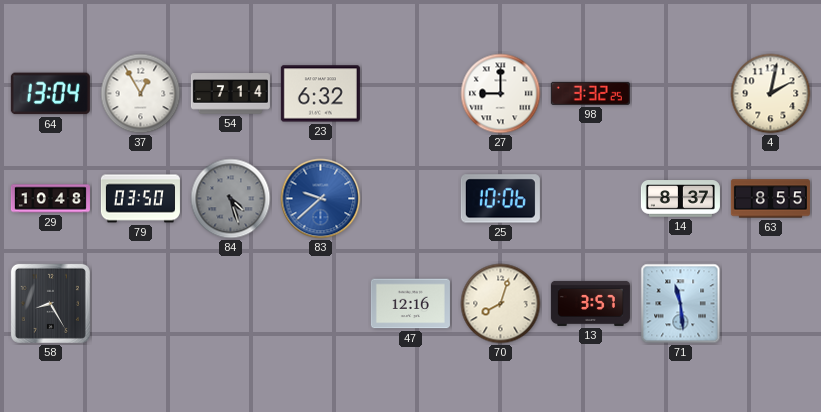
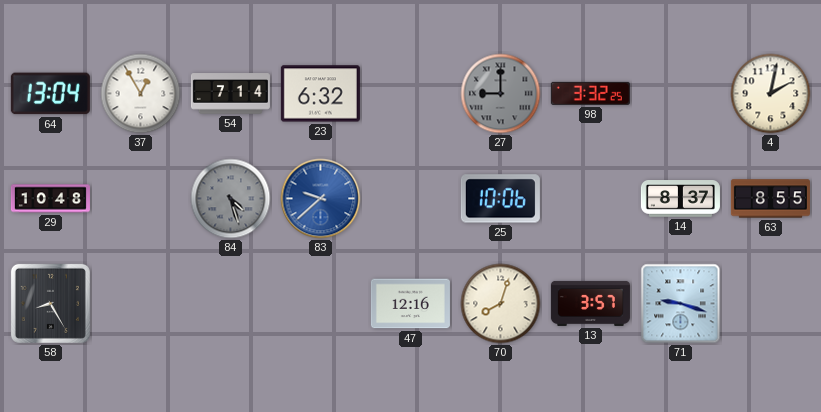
27 dial: white -> grey (501, 94)
79: 03:50 -> none (140, 199)
71: 11:29 -> 9:18 (681, 304)
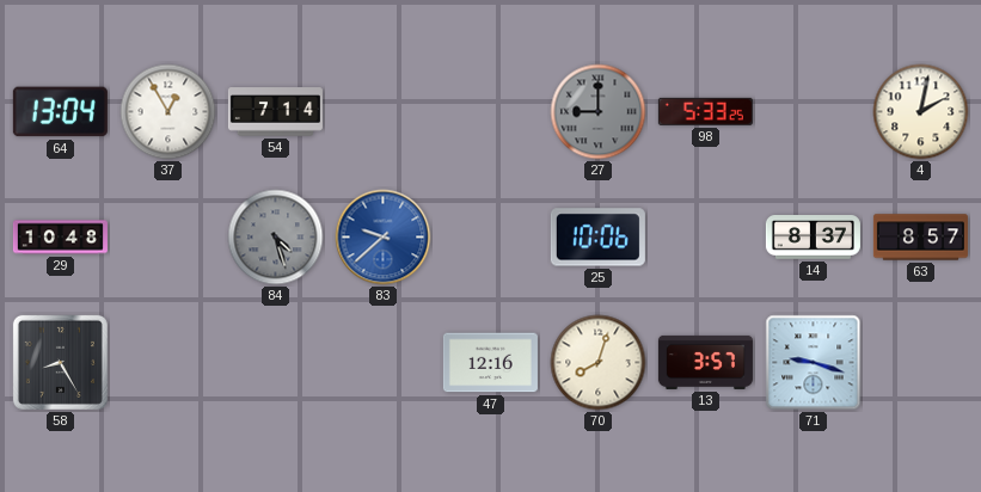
23: 6:32 -> none (320, 94)
98: 3:32 -> 5:33 (705, 111)
63: 8:55 -> 8:57 (920, 238)
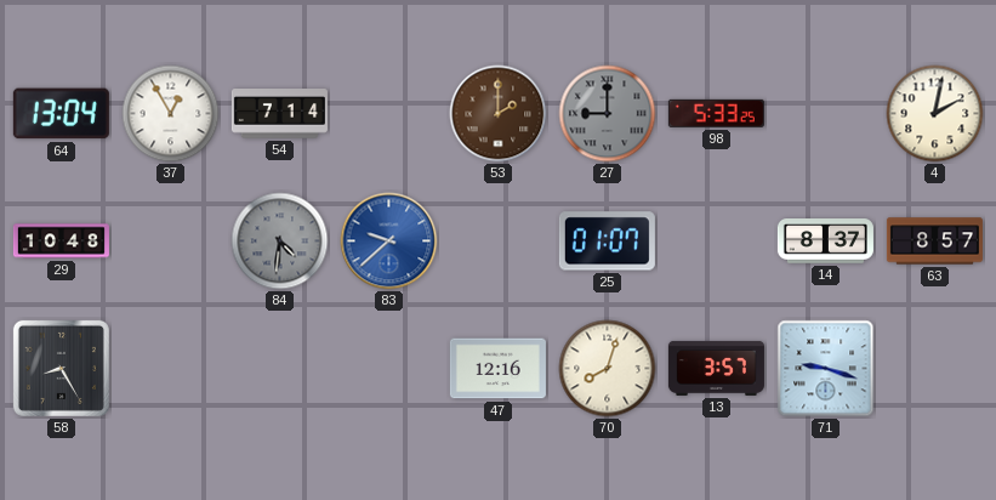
53: none -> 2:00 (499, 114)
84: 4:27 -> 4:31 (280, 242)
25: 10:06 -> 01:07 (607, 242)
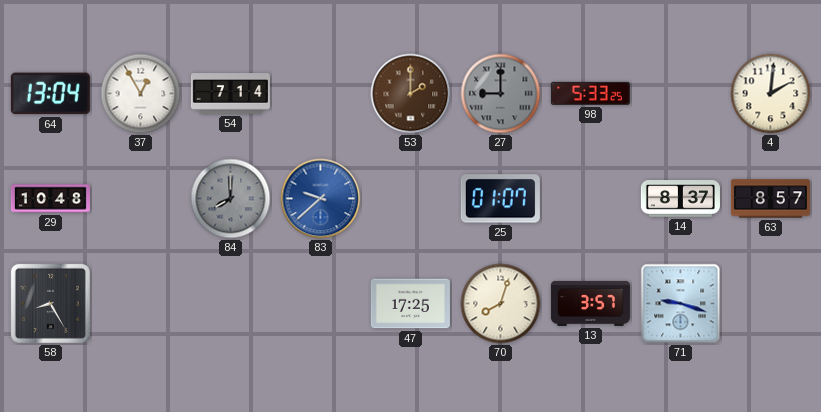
4: 2:02 -> 2:01 (771, 94)
84: 4:31 -> 8:00 (231, 199)
47: 12:16 -> 17:25 (410, 304)
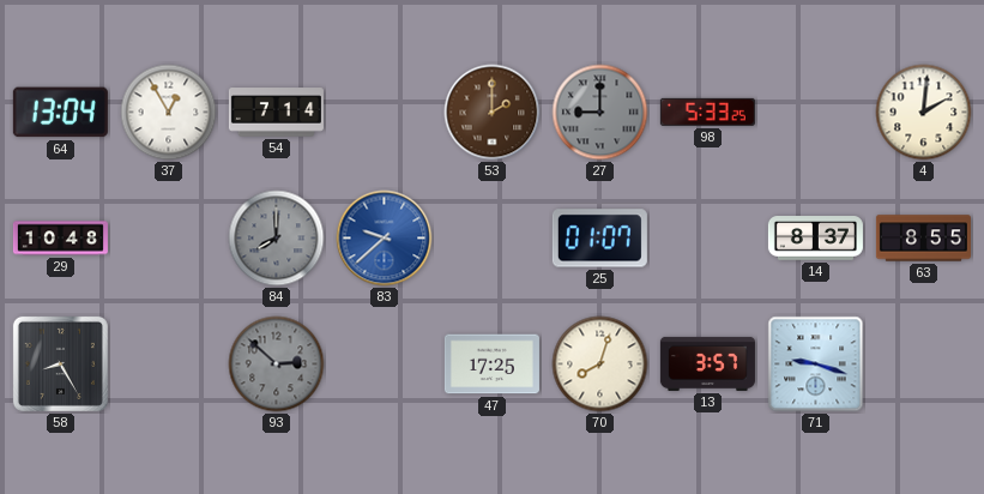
63: 8:57 -> 8:55 (923, 239)
93: none -> 2:52 (277, 365)
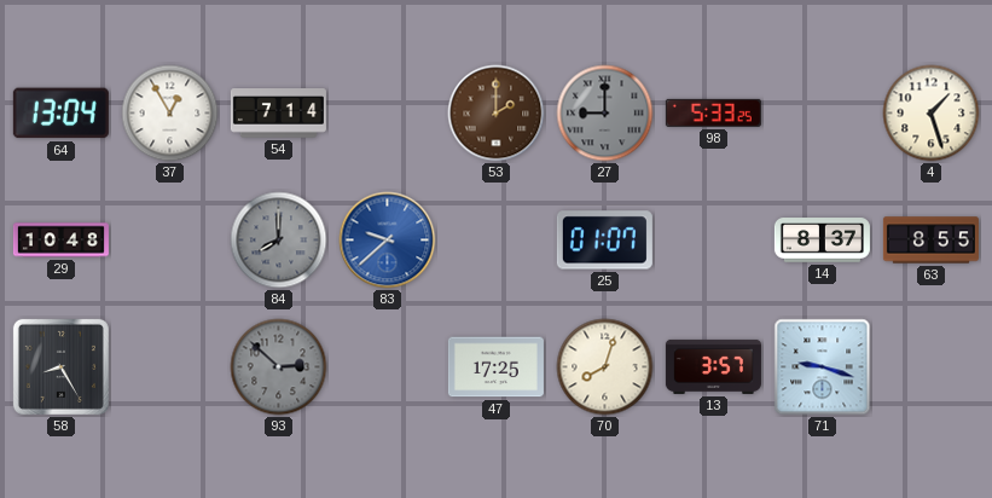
4: 2:01 -> 1:27 (932, 114)
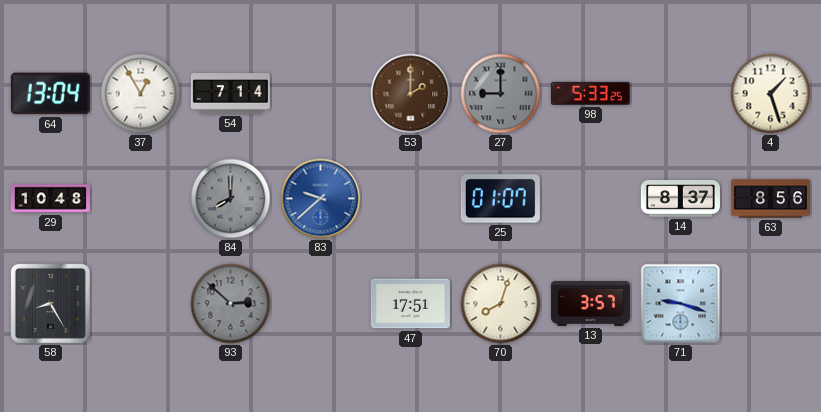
63: 8:55 -> 8:56 (770, 199)
47: 17:25 -> 17:51 (410, 304)
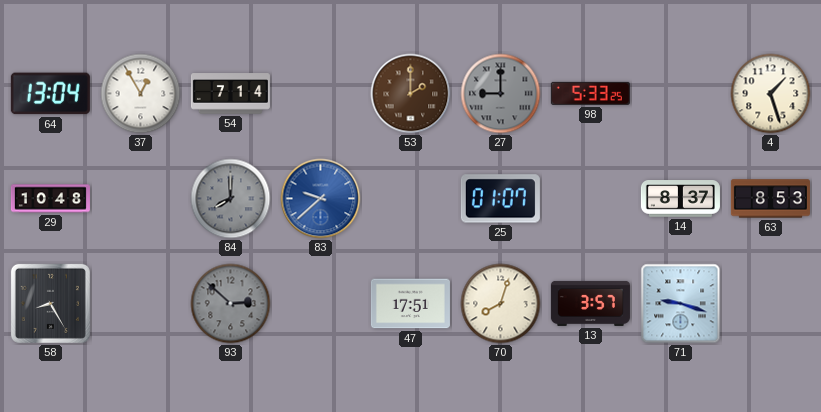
63: 8:56 -> 8:53 (770, 199)
